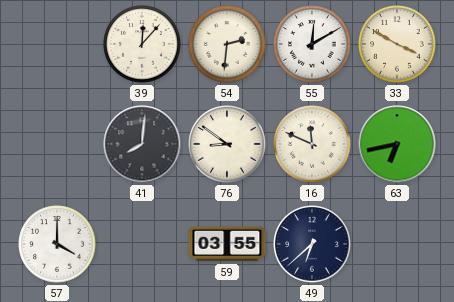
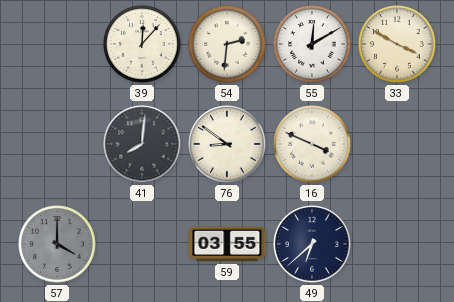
16: 11:49 -> 3:49 (312, 144)
63: 6:43 -> none (397, 144)
57 dial: white -> grey (57, 244)
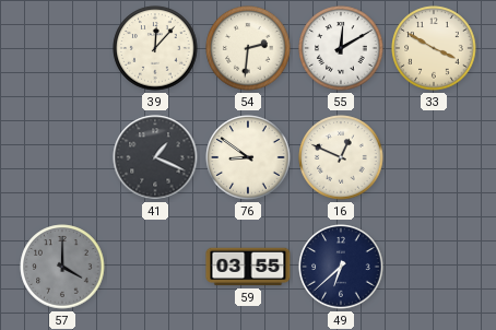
41: 8:01 -> 1:19 (155, 157)
16: 3:49 -> 12:49 (341, 157)
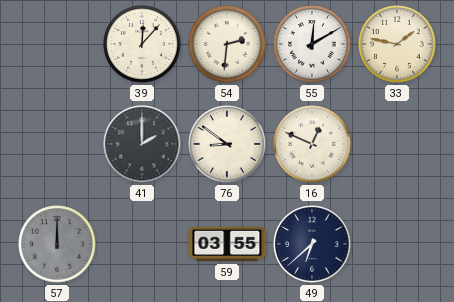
33: 3:50 -> 1:47 (397, 44)
41: 1:19 -> 2:00 (142, 144)
57: 4:00 -> 12:00 (57, 244)
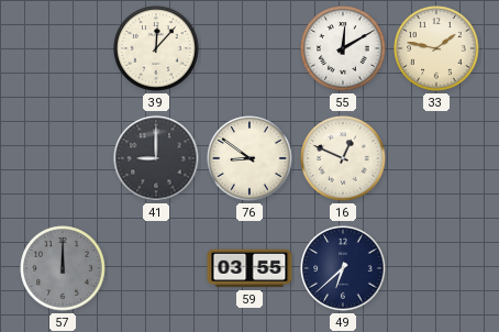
54: 2:31 -> none (227, 44)
41: 2:00 -> 9:00 (156, 158)
